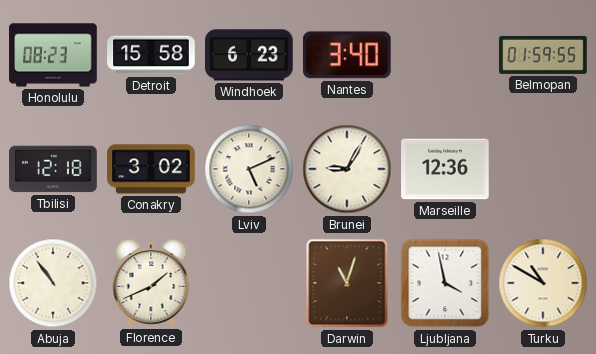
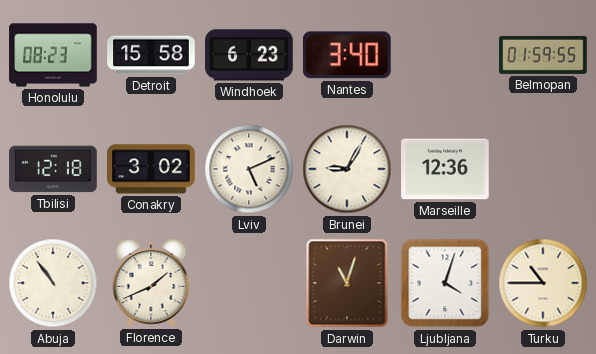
Ljubljana: 3:58 -> 4:03 (445, 283)
Turku: 10:50 -> 10:45 (543, 283)
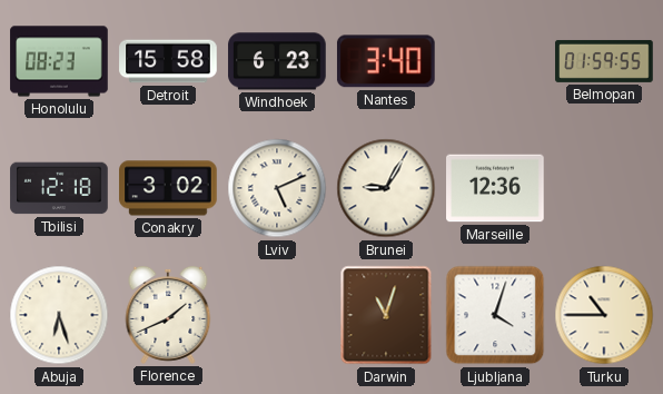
Abuja: 10:54 -> 6:27 (59, 315)
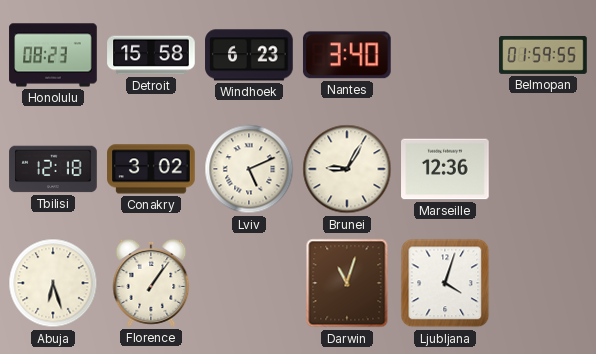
Florence: 1:41 -> 1:06 (151, 283)
Turku: 10:45 -> none (604, 315)
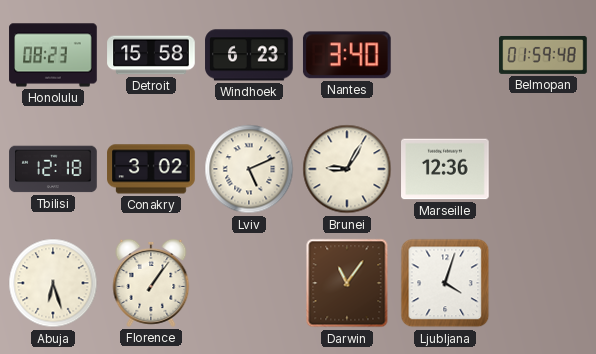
Belmopan: 01:59:55 -> 01:59:48 (543, 55)
Darwin: 11:03 -> 11:06 (347, 283)
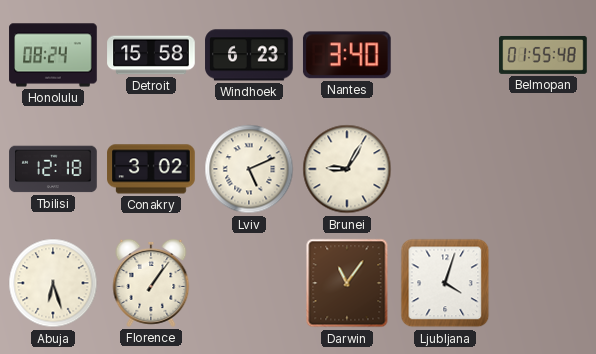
Honolulu: 08:23 -> 08:24 (53, 55)
Belmopan: 01:59 -> 01:55 (543, 55)
Marseille: 12:36 -> none (445, 169)
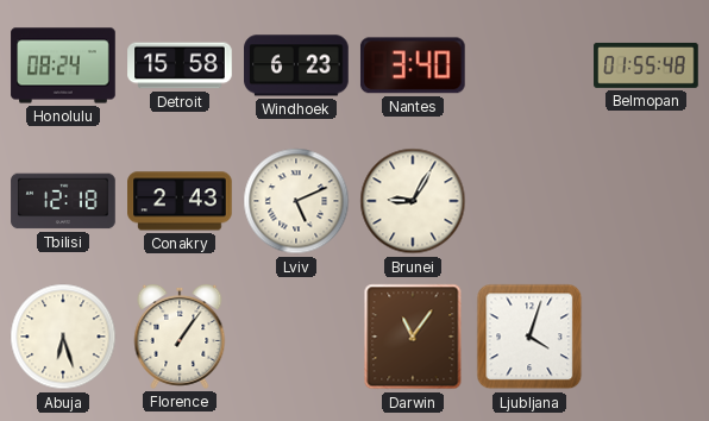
Conakry: 3:02 -> 2:43 (180, 201)
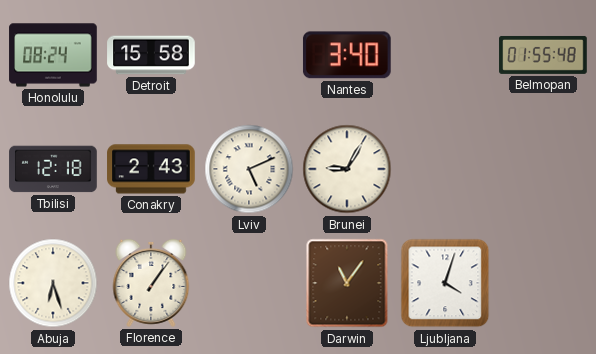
Windhoek: 6:23 -> none (296, 65)
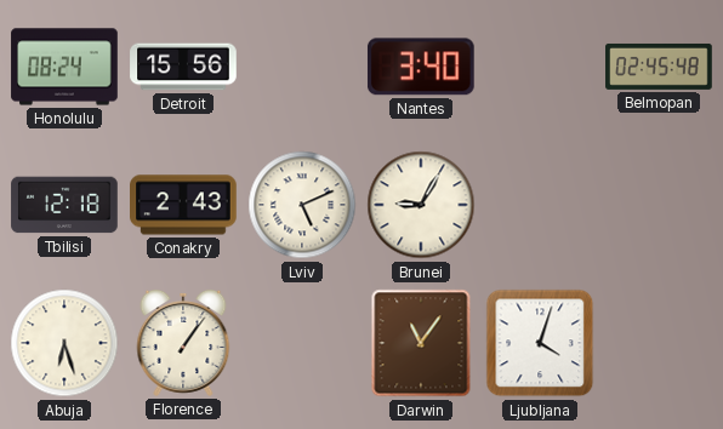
Detroit: 15:58 -> 15:56 (183, 67)
Belmopan: 01:55 -> 02:45 (659, 67)
